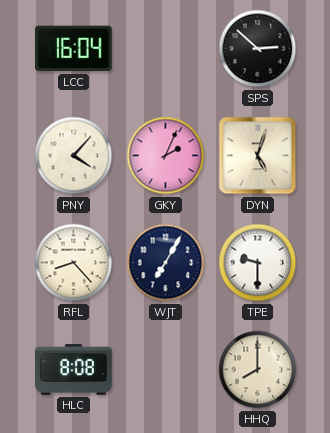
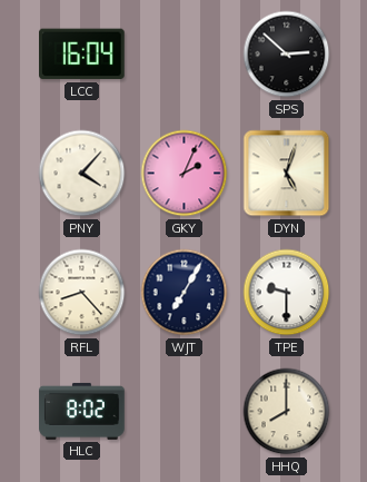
HLC: 8:08 -> 8:02 (82, 411)
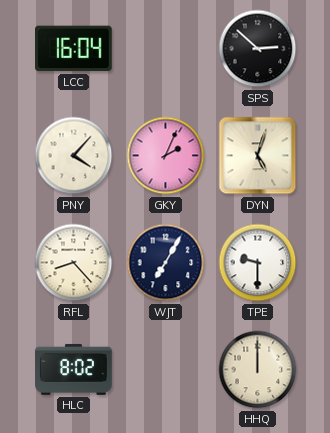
HHQ: 8:00 -> 12:00 (258, 370)
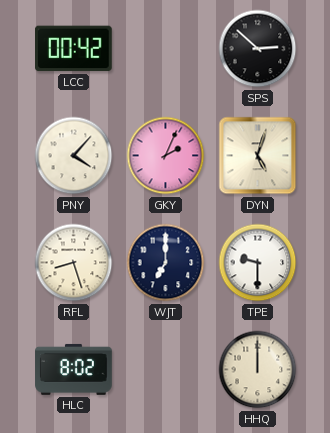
LCC: 16:04 -> 00:42 (74, 49)
RFL: 8:23 -> 8:27 (74, 263)
WJT: 7:05 -> 7:00 (166, 263)
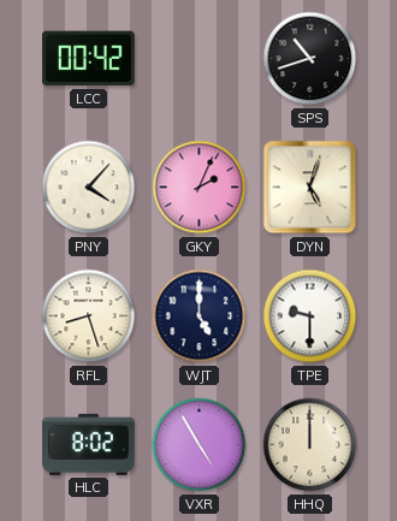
SPS: 2:52 -> 10:42 (310, 59)
WJT: 7:00 -> 5:00 (200, 316)
VXR: none -> 4:55 (200, 445)
